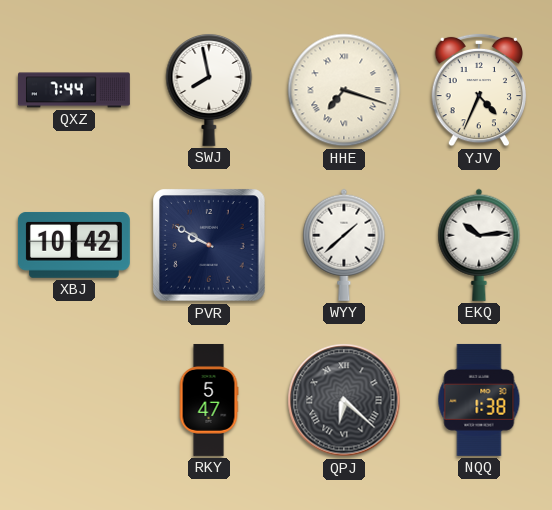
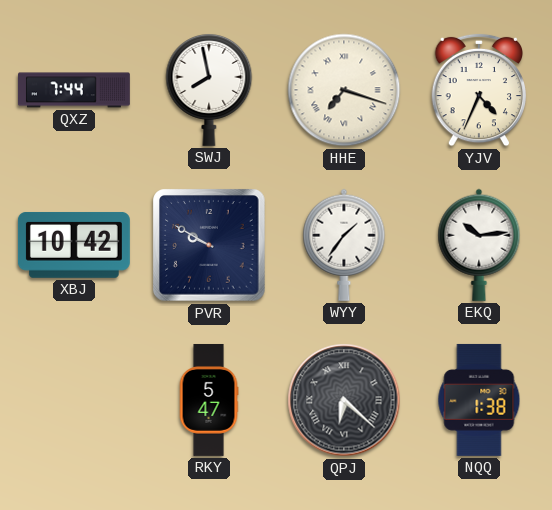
WYY: 1:38 -> 1:36 (344, 245)
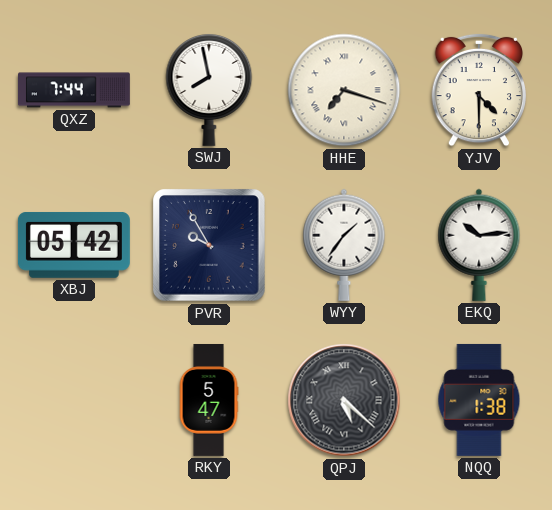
YJV: 4:34 -> 4:30 (479, 90)
XBJ: 10:42 -> 05:42 (74, 245)
PVR: 9:50 -> 9:55 (209, 245)
QPJ: 6:22 -> 5:22 (344, 400)
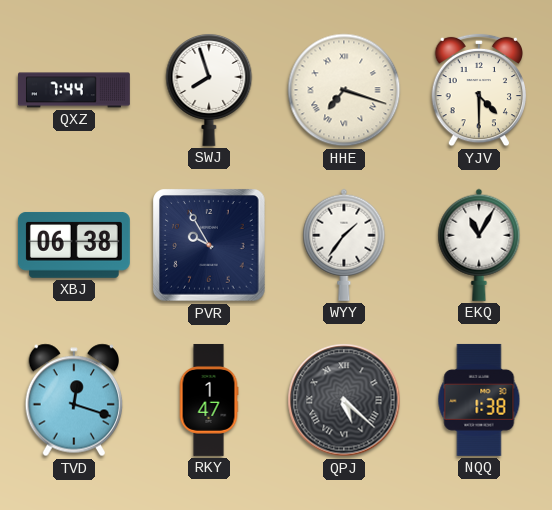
SWJ: 7:58 -> 7:57 (209, 89)
XBJ: 05:42 -> 06:38 (74, 245)
EKQ: 10:14 -> 11:05 (479, 245)
TVD: none -> 12:18 (74, 400)
RKY: 5:47 -> 1:47 (209, 400)
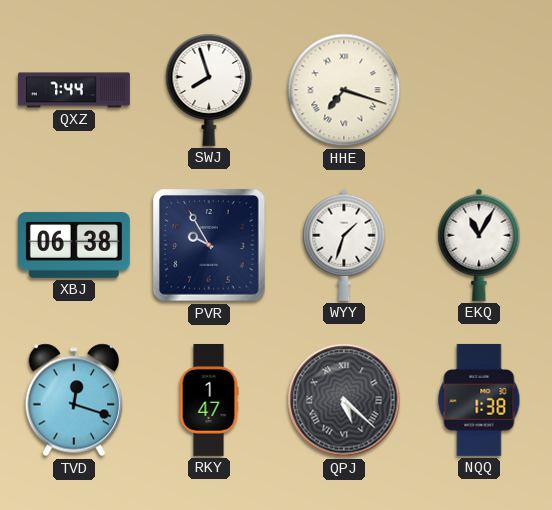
YJV: 4:30 -> none (479, 90)
WYY: 1:36 -> 1:33 (344, 245)
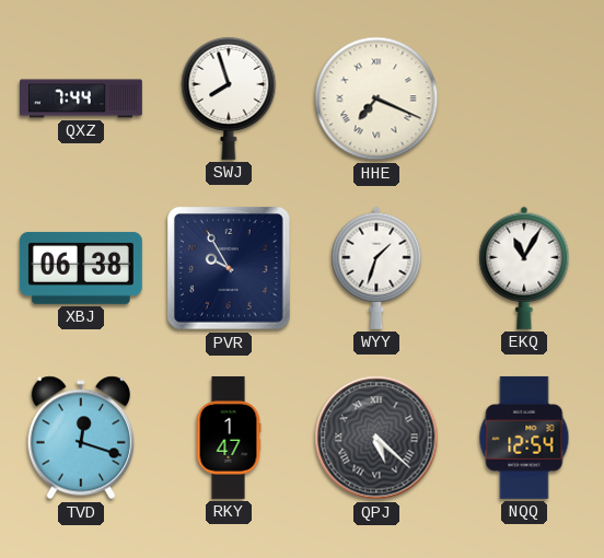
HHE: 7:18 -> 7:19 (376, 98)
NQQ: 1:38 -> 12:54 (524, 438)
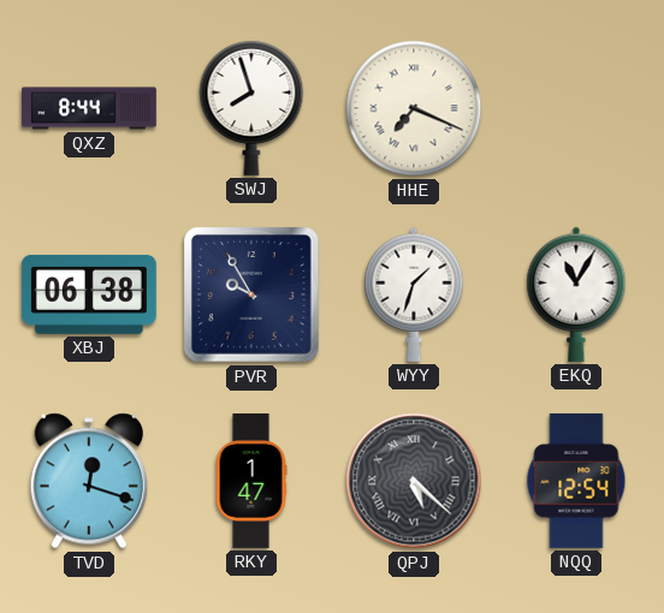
QXZ: 7:44 -> 8:44 (89, 108)
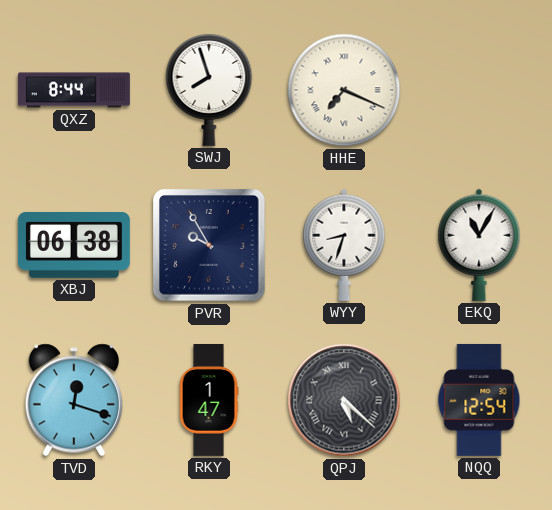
WYY: 1:33 -> 8:33 (344, 245)
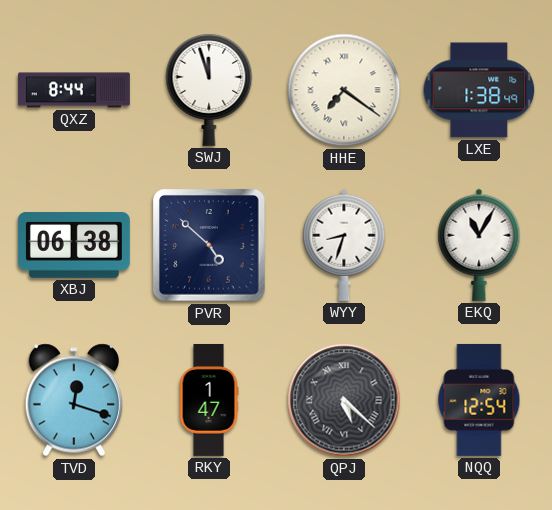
SWJ: 7:57 -> 11:57 (209, 89)
HHE: 7:19 -> 7:21 (344, 90)
LXE: none -> 1:38 (479, 90)
PVR: 9:55 -> 4:52 (209, 245)
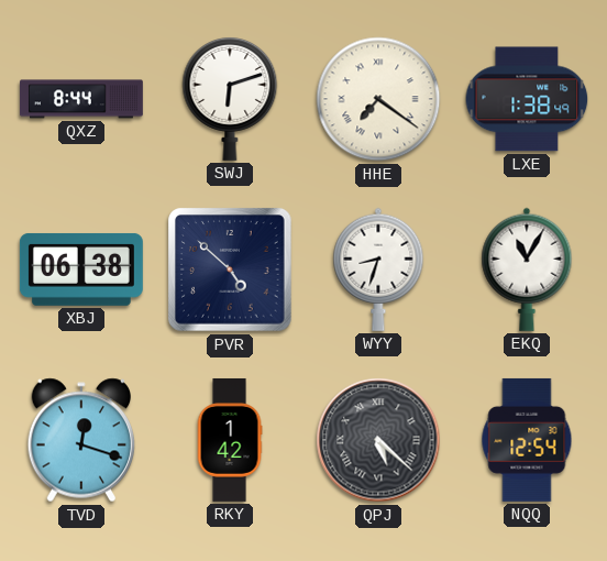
SWJ: 11:57 -> 6:12 (230, 98)
RKY: 1:47 -> 1:42 (230, 440)
